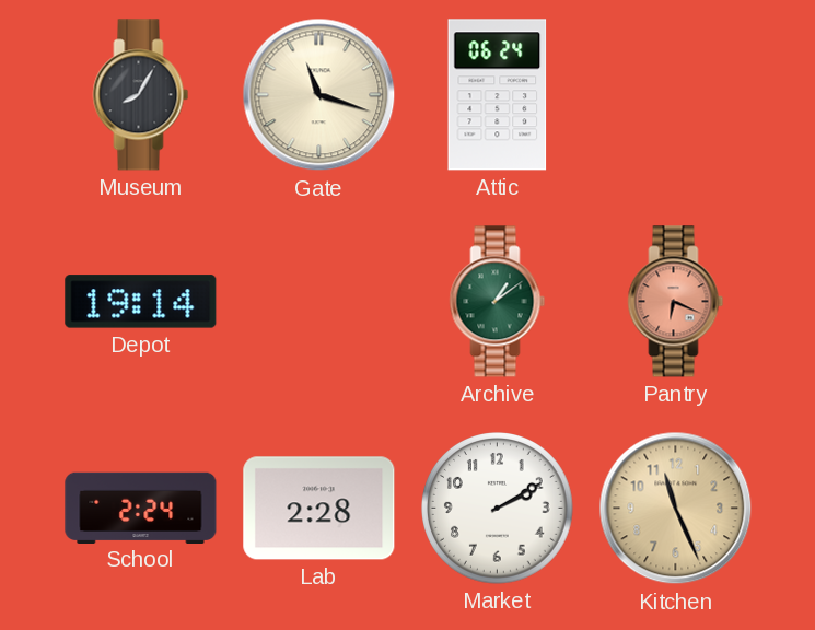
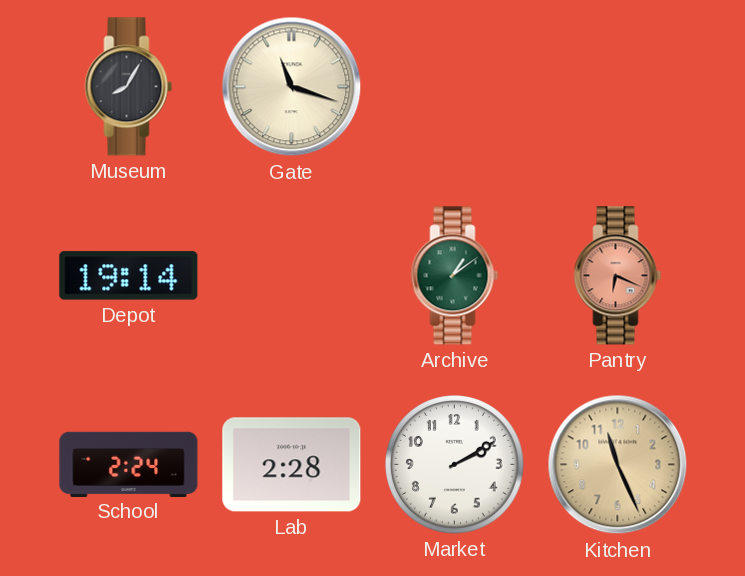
Attic: 06:24 -> none (498, 95)
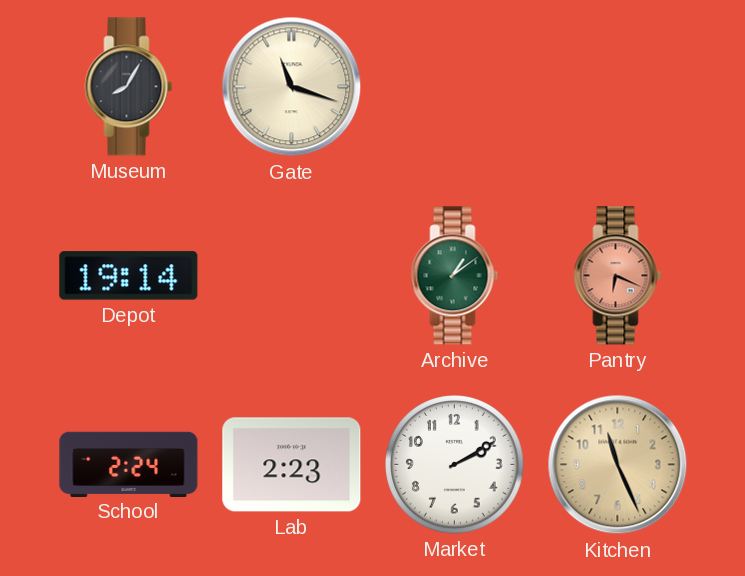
Lab: 2:28 -> 2:23 (292, 465)
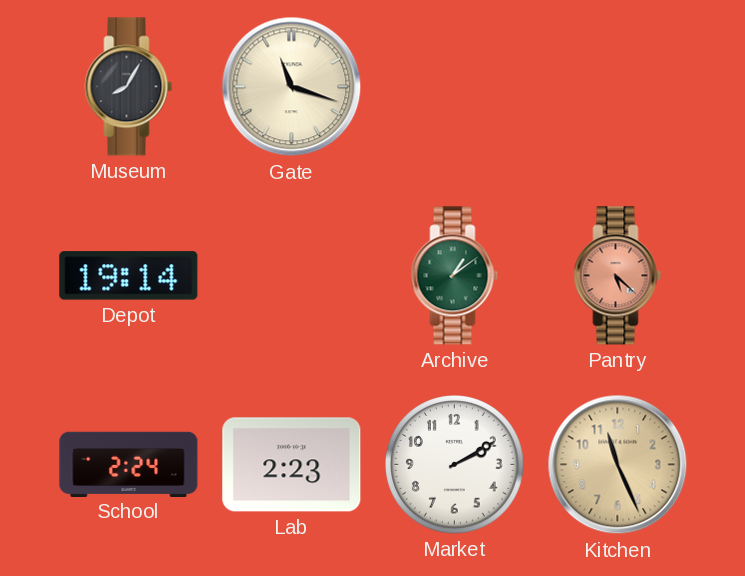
Pantry: 6:19 -> 5:22 (618, 276)
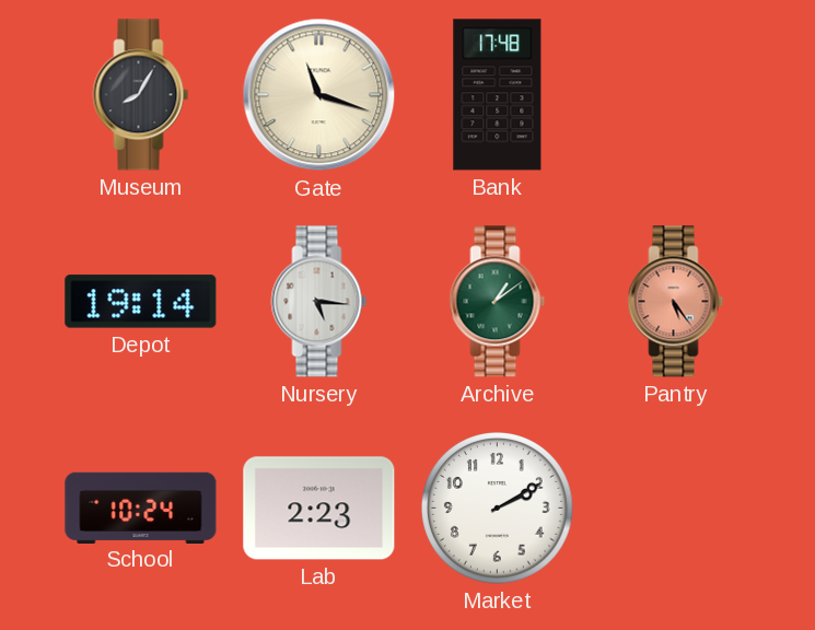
Bank: none -> 17:48 (498, 95)
Nursery: none -> 5:16 (319, 302)
Pantry: 5:22 -> 5:24 (676, 302)
School: 2:24 -> 10:24 (141, 507)
Kitchen: 11:26 -> none (618, 465)
